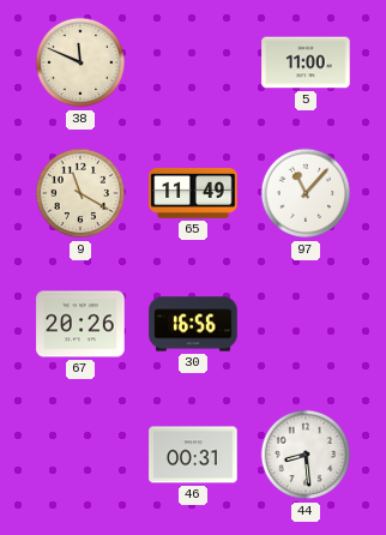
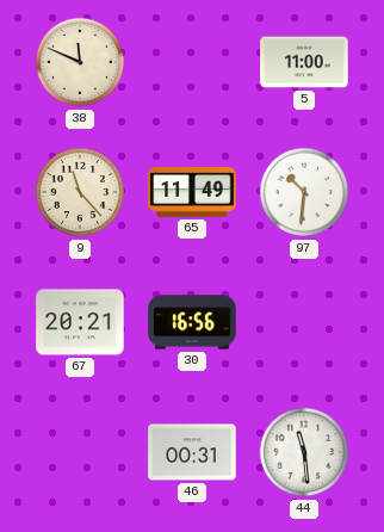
9: 11:20 -> 11:23 (80, 192)
97: 11:07 -> 10:31 (304, 192)
67: 20:26 -> 20:21 (80, 322)
44: 8:29 -> 11:29 (304, 452)
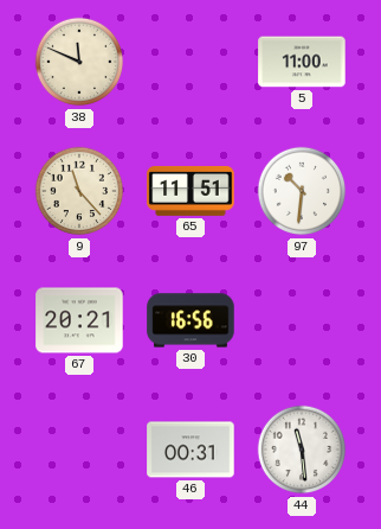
65: 11:49 -> 11:51 (190, 191)
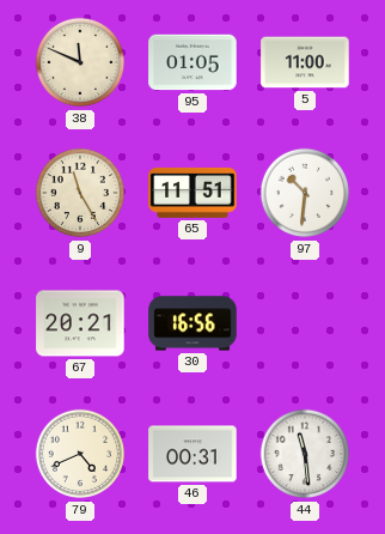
95: none -> 01:05 (192, 62)
9: 11:23 -> 11:25 (80, 193)
79: none -> 4:41 (80, 454)
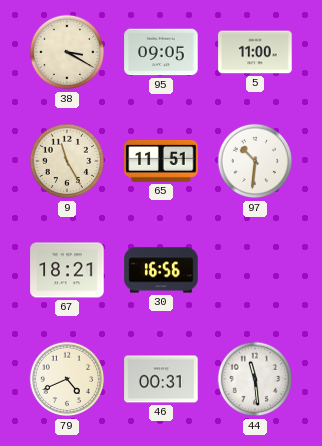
38: 11:49 -> 3:20 (67, 52)
95: 01:05 -> 09:05 (161, 52)
67: 20:21 -> 18:21 (67, 270)
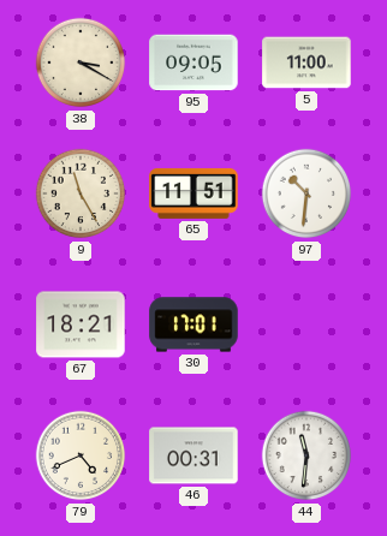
30: 16:56 -> 17:01 (194, 324)
44: 11:29 -> 11:31 (306, 455)
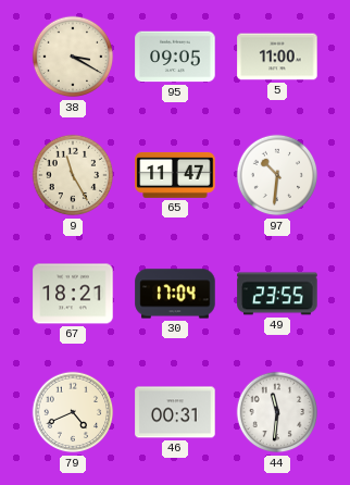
65: 11:51 -> 11:47 (175, 175)
30: 17:01 -> 17:04 (175, 294)
49: none -> 23:55 (277, 294)
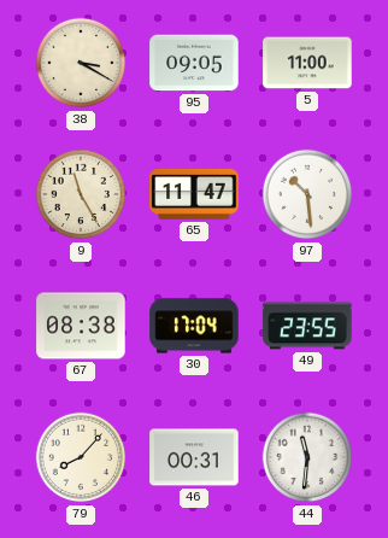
97: 10:31 -> 10:29 (307, 194)
67: 18:21 -> 08:38 (81, 326)
79: 4:41 -> 8:07 (81, 457)
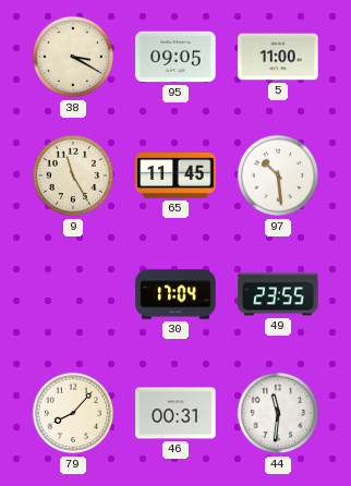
65: 11:47 -> 11:45 (175, 175)
67: 08:38 -> none (81, 326)
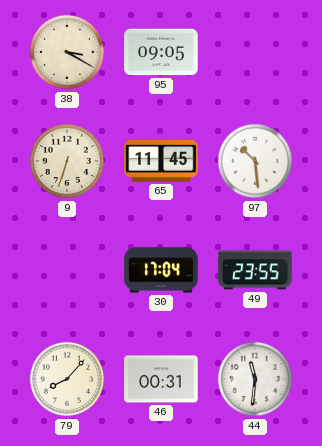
5: 11:00 -> none (278, 57)
9: 11:25 -> 6:33 (67, 161)
